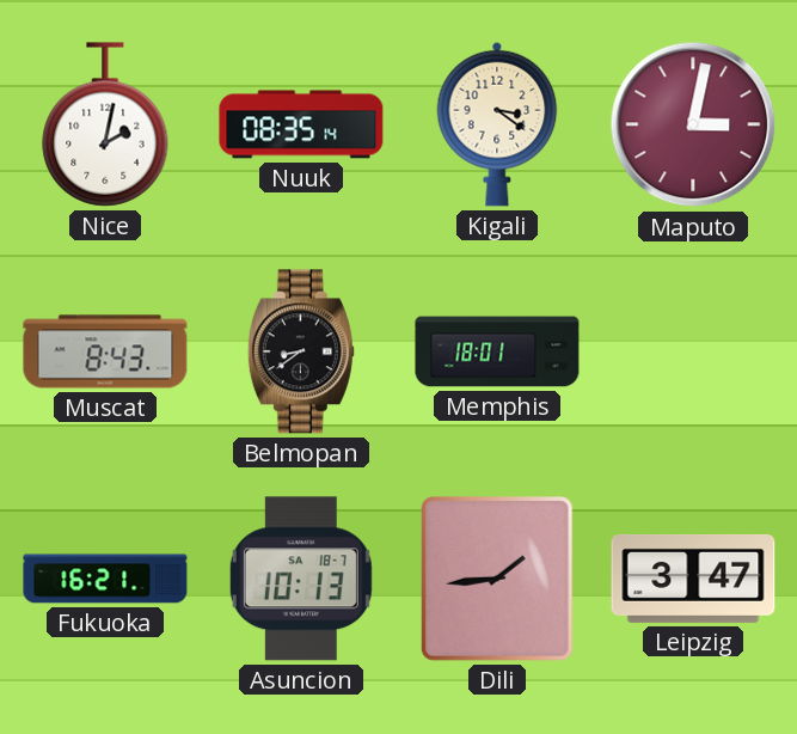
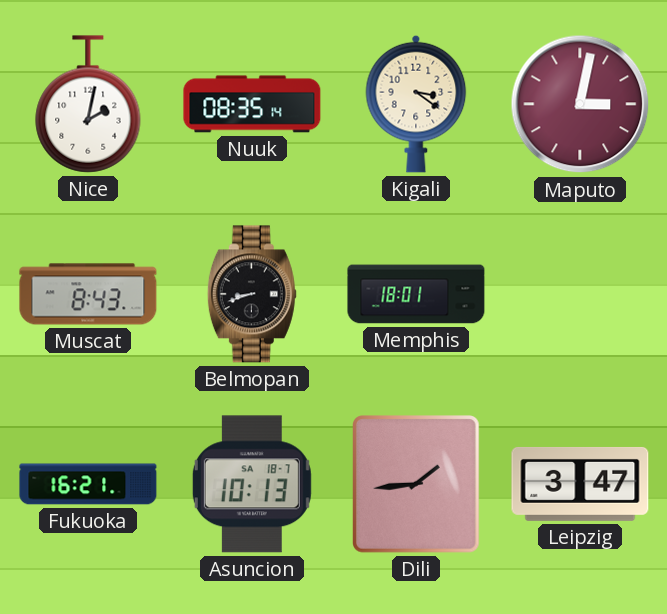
Belmopan: 8:39 -> 8:42 (252, 294)
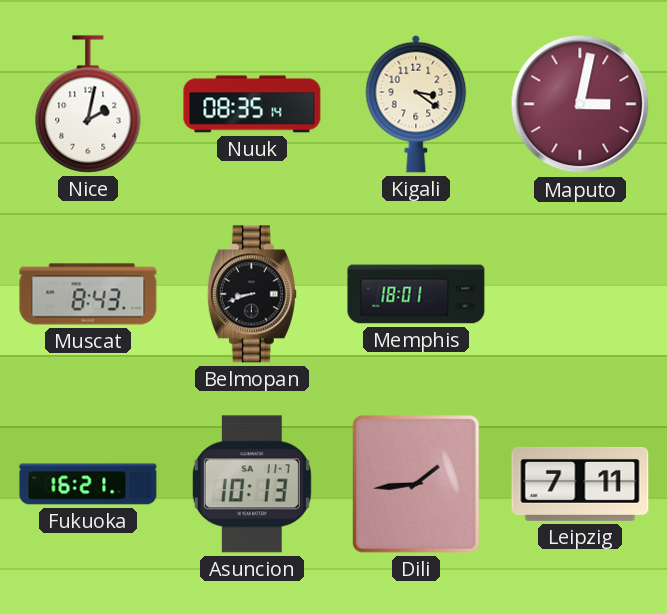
Asuncion date: SA 18-7 -> SA 11-7 (252, 484)
Leipzig: 3:47 -> 7:11 (580, 484)
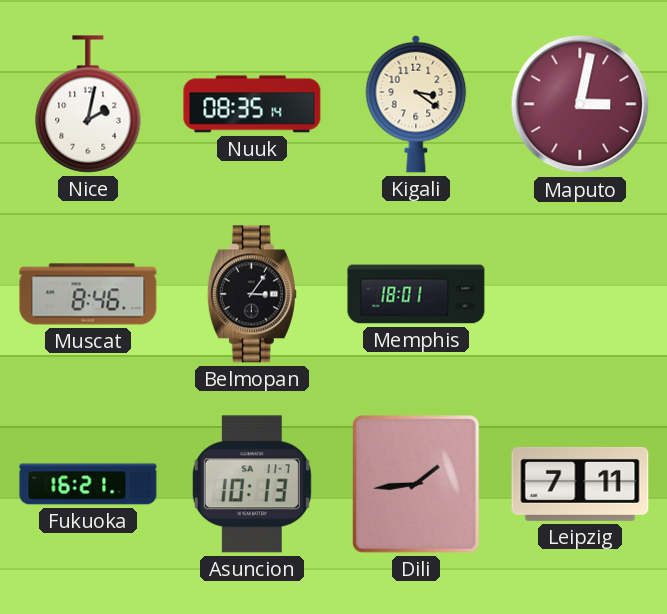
Muscat: 8:43 -> 8:46 (88, 294)
Belmopan: 8:42 -> 3:06 (252, 294)
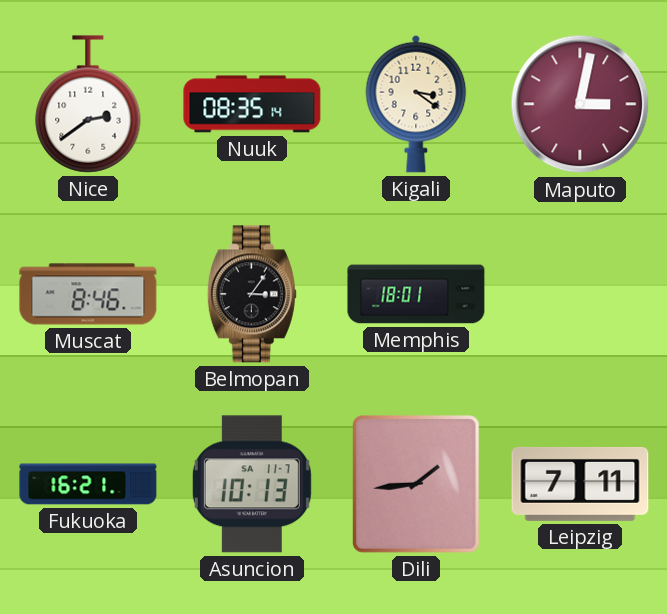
Nice: 2:02 -> 2:39 (88, 104)
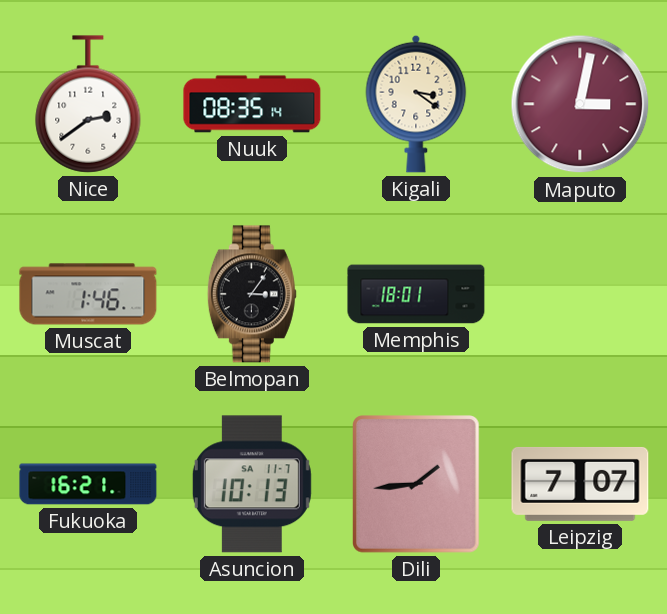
Muscat: 8:46 -> 1:46 (88, 294)
Leipzig: 7:11 -> 7:07 (580, 484)
